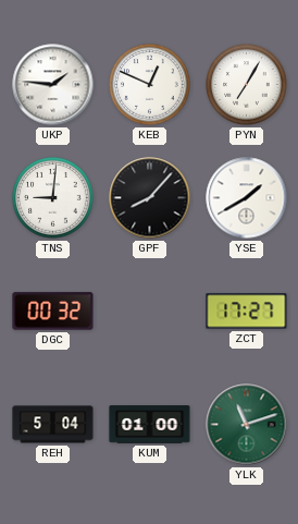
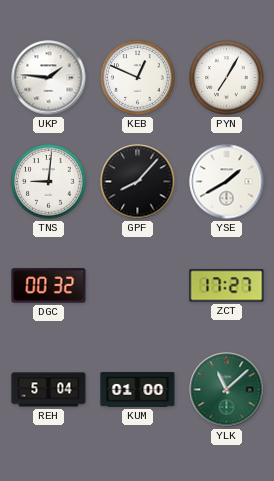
YLK: 11:12 -> 11:08 (227, 390)
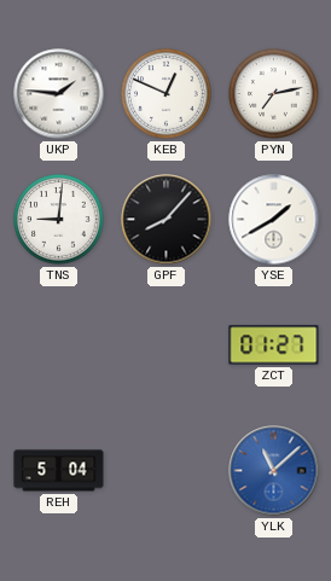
PYN: 7:05 -> 7:13 (274, 94)
DGC: 00:32 -> none (49, 286)
ZCT: 17:27 -> 01:27 (274, 345)
KUM: 01:00 -> none (138, 390)
YLK dial: green -> blue (274, 471)
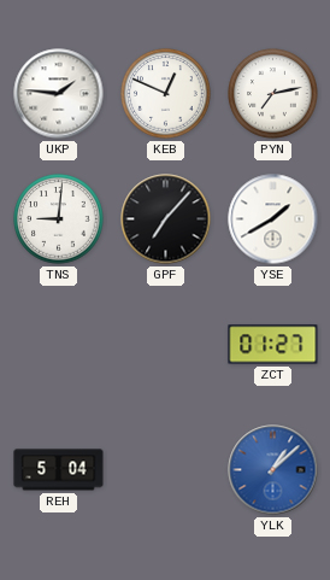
GPF: 8:07 -> 7:07 (166, 219)
YLK: 11:08 -> 1:08 (273, 470)
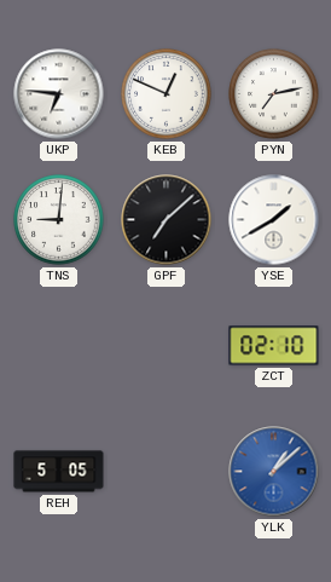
UKP: 1:46 -> 6:46 (59, 94)
GPF: 7:07 -> 7:08 (167, 220)
ZCT: 01:27 -> 02:10 (274, 346)
REH: 5:04 -> 5:05 (59, 472)
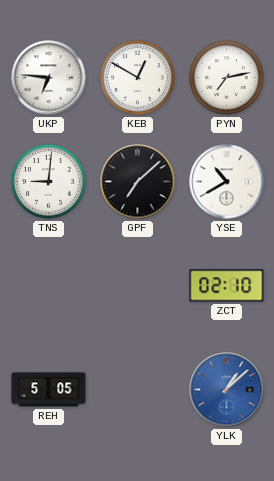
KEB: 12:49 -> 12:50 (138, 78)
YSE: 1:40 -> 10:40 (227, 182)
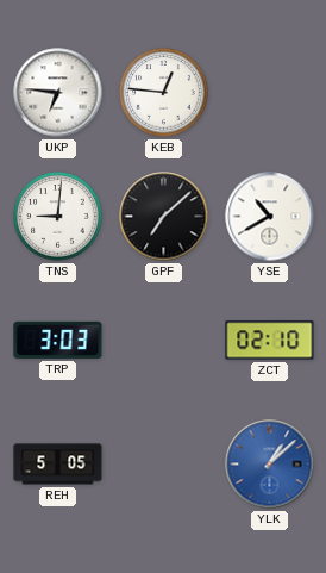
KEB: 12:50 -> 12:46 (164, 93)
PYN: 7:13 -> none (227, 78)
TRP: none -> 3:03 (58, 340)
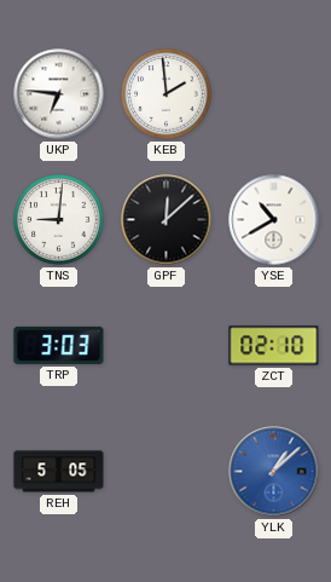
KEB: 12:46 -> 1:59 (167, 94)
GPF: 7:08 -> 12:08 (167, 220)
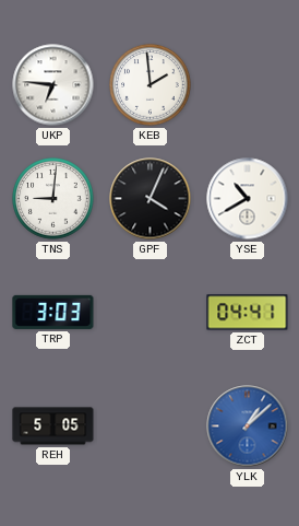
GPF: 12:08 -> 4:04 (151, 199)
ZCT: 02:10 -> 04:41 (248, 313)
